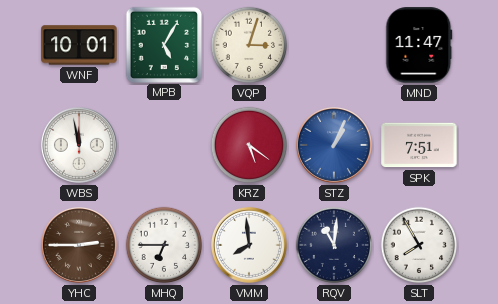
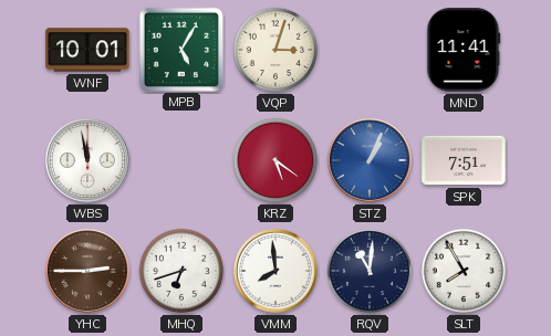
MND: 11:47 -> 11:41 (464, 50)
MHQ: 6:45 -> 6:42 (181, 271)
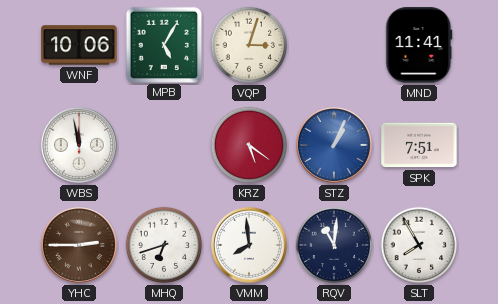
WNF: 10:01 -> 10:06 (79, 45)
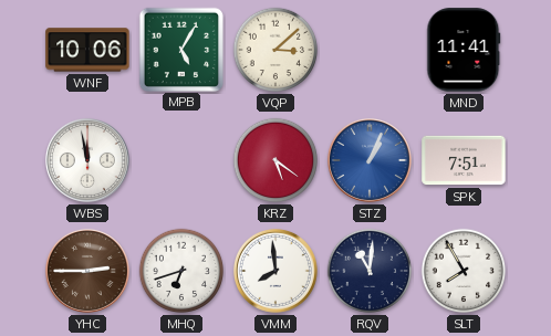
VQP: 3:03 -> 3:08 (275, 50)
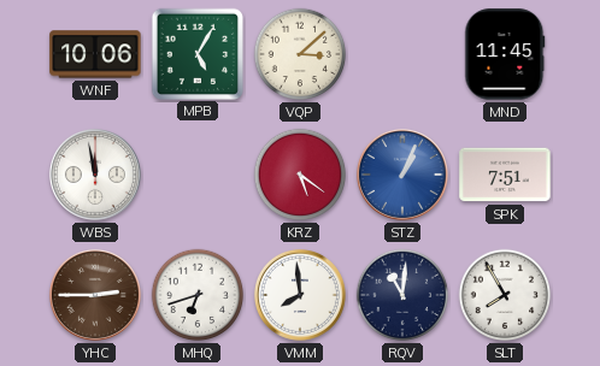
MND: 11:41 -> 11:45 (505, 54)
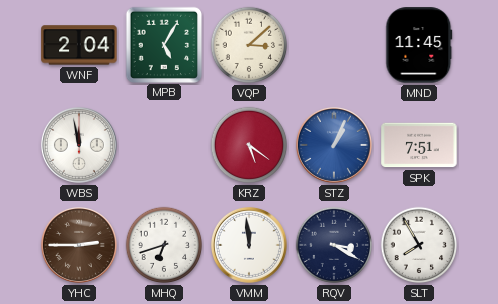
WNF: 10:06 -> 2:04 (79, 45)
VMM: 7:59 -> 11:59 (249, 245)
RQV: 11:01 -> 3:20 (334, 245)
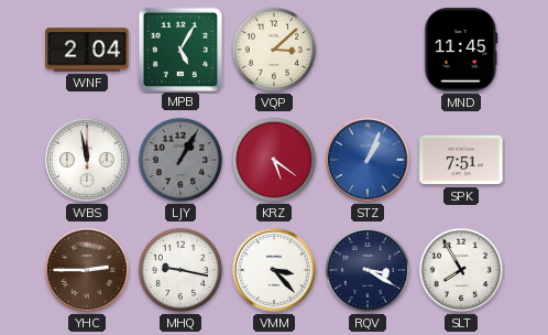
LJY: none -> 1:05 (180, 160)
MHQ: 6:42 -> 9:17 (180, 270)
VMM: 11:59 -> 3:23 (274, 270)
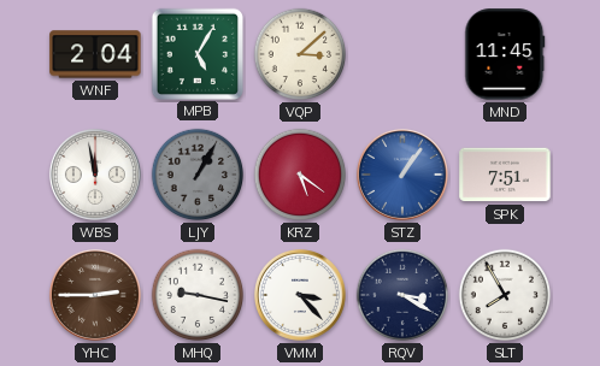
STZ: 1:04 -> 1:06 (402, 175)
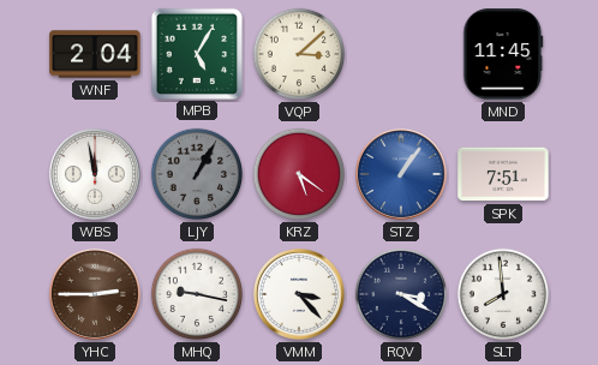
SLT: 7:55 -> 7:59 (503, 294)
